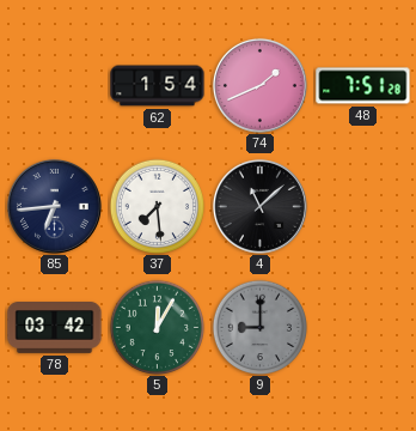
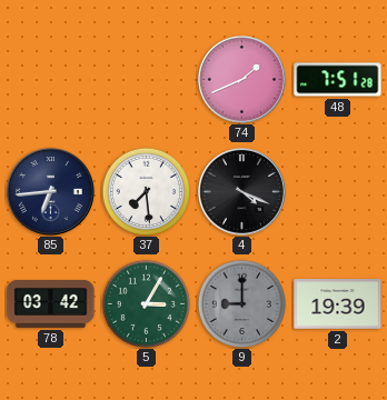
62: 1:54 -> none (158, 86)
4: 11:08 -> 4:19 (241, 191)
5: 12:05 -> 3:05 (146, 303)
2: none -> 19:39 (338, 304)
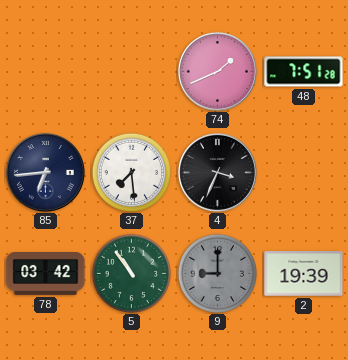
4: 4:19 -> 3:34 (217, 172)
5: 3:05 -> 10:54 (131, 273)
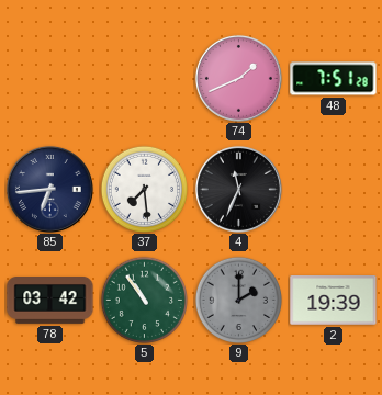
4: 3:34 -> 11:34 (238, 189)
9: 9:00 -> 2:00 (238, 300)
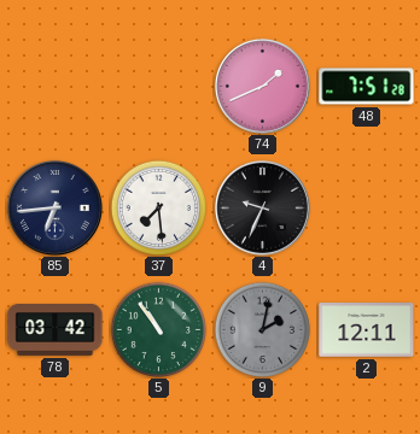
4: 11:34 -> 9:34 (262, 207)
9: 2:00 -> 2:02 (262, 329)
2: 19:39 -> 12:11 (367, 330)
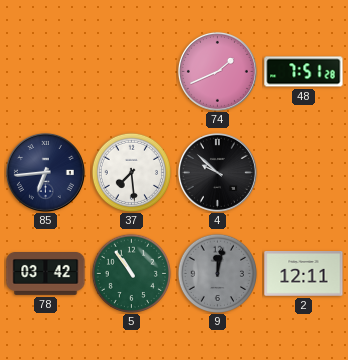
4: 9:34 -> 9:52 (217, 172)
9: 2:02 -> 12:02 (217, 273)
